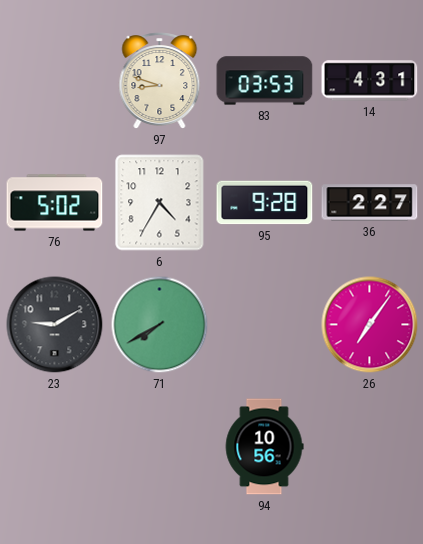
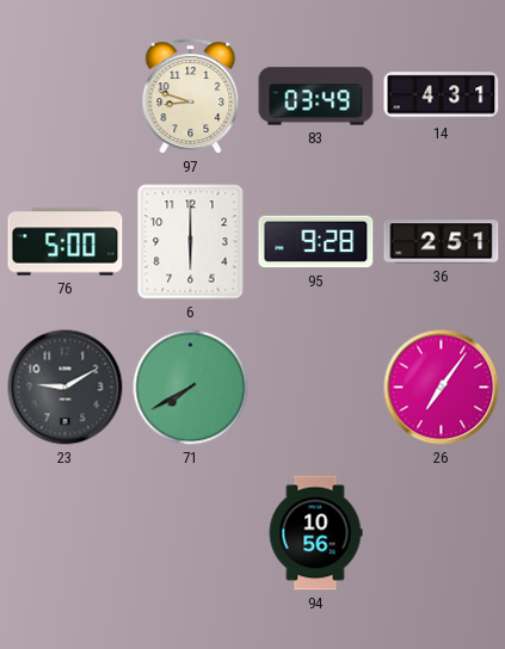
83: 03:53 -> 03:49 (316, 97)
76: 5:02 -> 5:00 (66, 242)
6: 4:35 -> 6:00 (191, 242)
36: 2:27 -> 2:51 (442, 242)
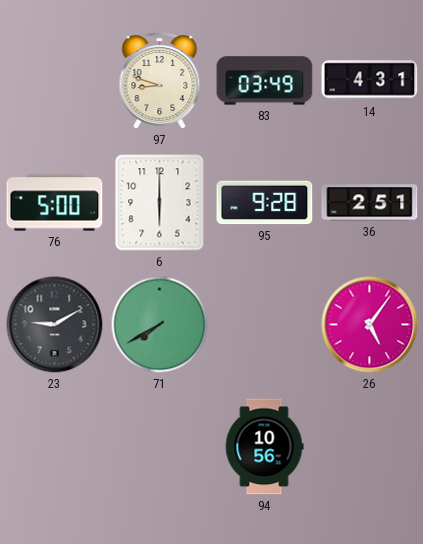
26: 7:06 -> 5:06 (370, 325)
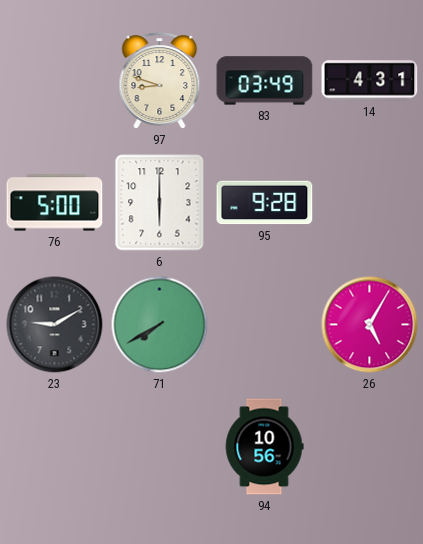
36: 2:51 -> none (370, 203)
26: 5:06 -> 5:05 (370, 325)
